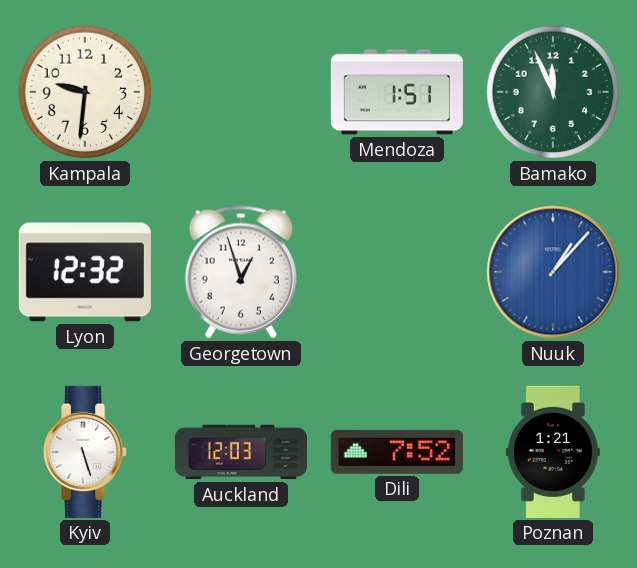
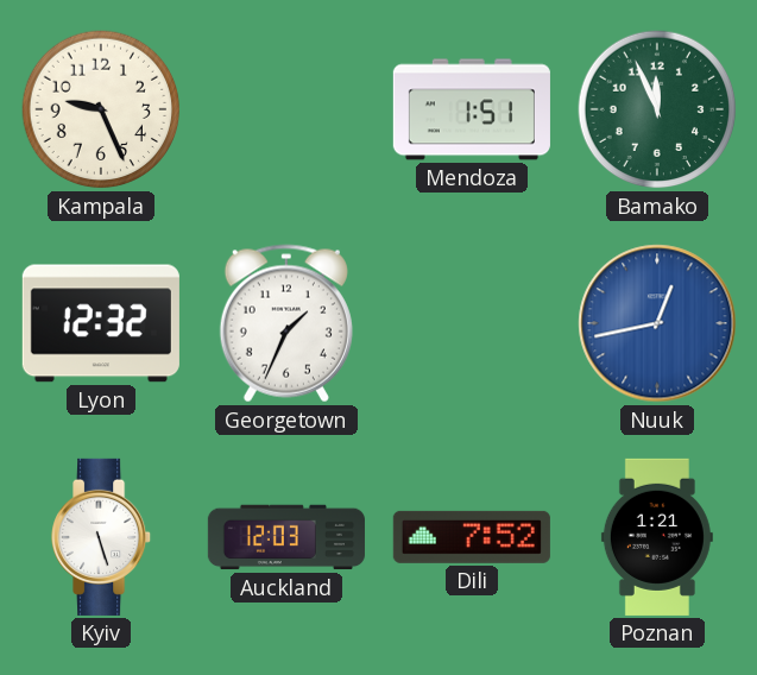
Kampala: 9:31 -> 9:26 (101, 109)
Georgetown: 12:57 -> 1:34 (286, 323)
Nuuk: 1:07 -> 12:43 (657, 323)
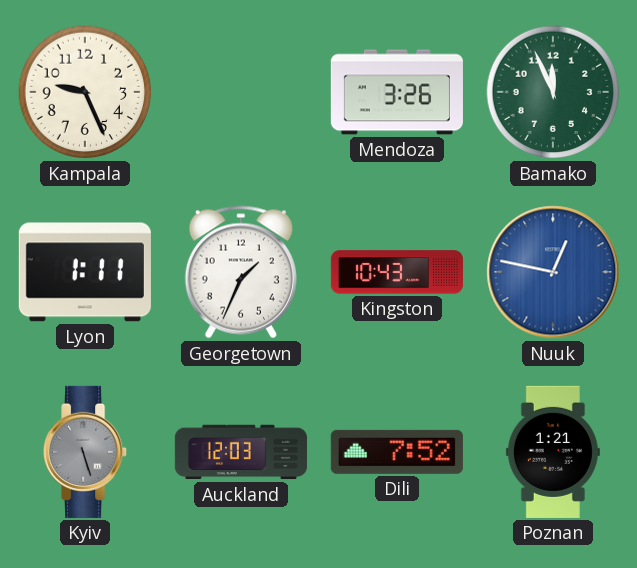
Mendoza: 1:51 -> 3:26 (397, 92)
Lyon: 12:32 -> 1:11 (85, 272)
Kingston: none -> 10:43 (397, 272)
Nuuk: 12:43 -> 12:47 (553, 272)
Kyiv dial: white -> grey (86, 452)
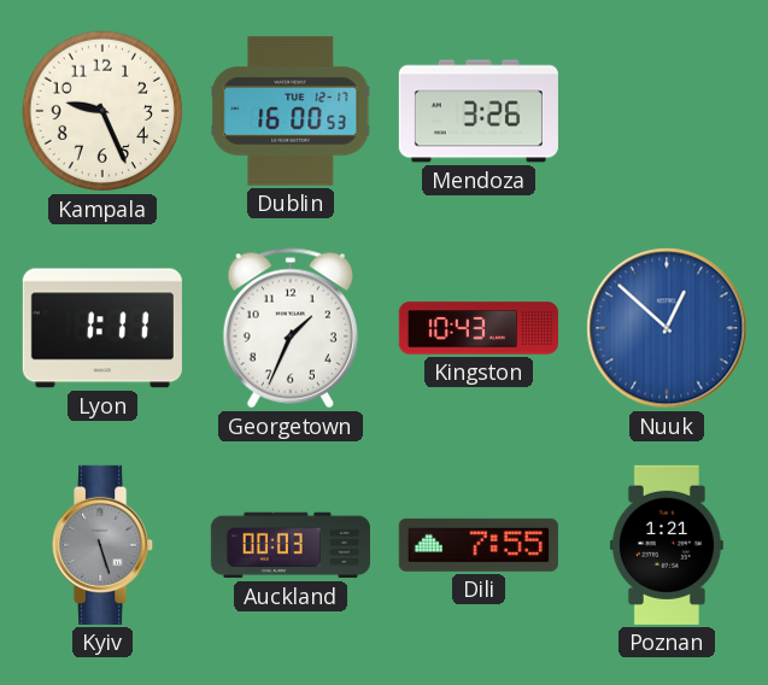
Dublin: none -> 16:00 (291, 111)
Bamako: 11:56 -> none (553, 92)
Nuuk: 12:47 -> 12:52 (667, 328)
Auckland: 12:03 -> 00:03 (291, 545)
Dili: 7:52 -> 7:55 (479, 545)
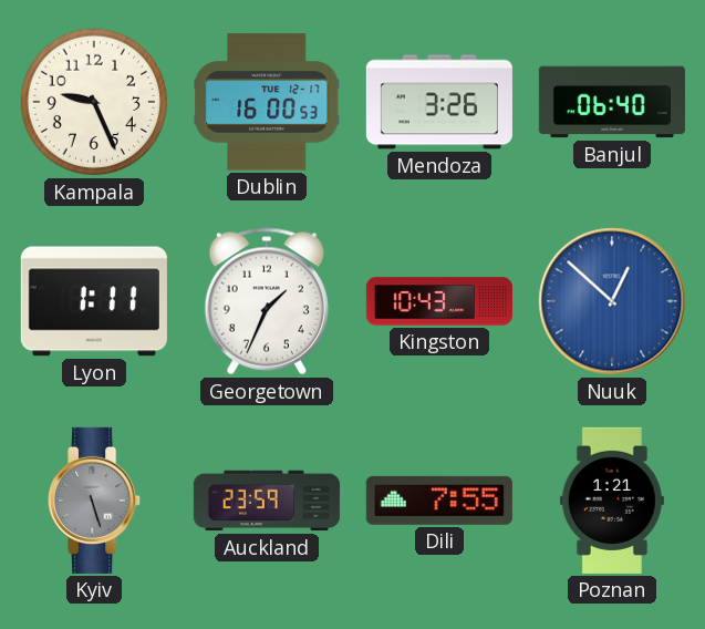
Banjul: none -> 06:40 (612, 102)
Auckland: 00:03 -> 23:59 (267, 501)
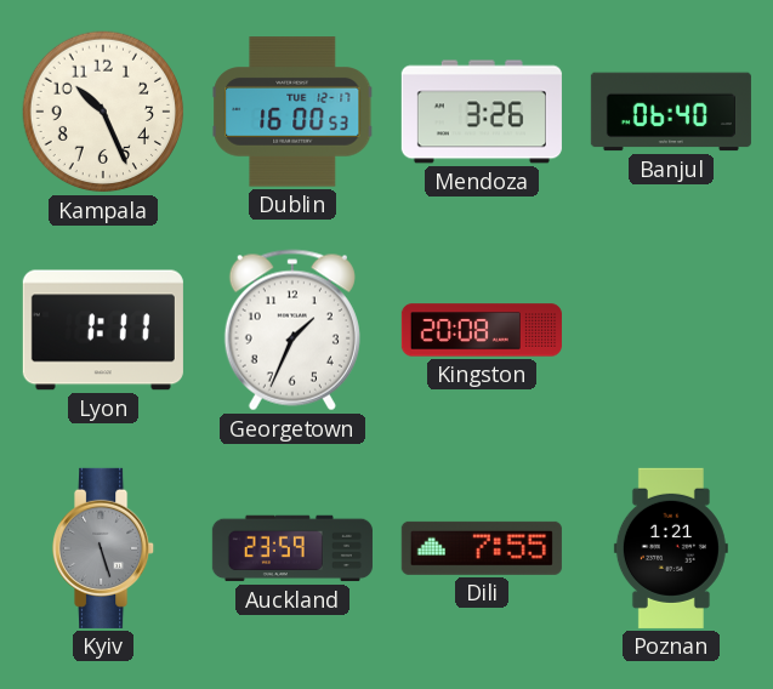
Kampala: 9:26 -> 10:26 (103, 112)
Kingston: 10:43 -> 20:08 (482, 330)
Nuuk: 12:52 -> none (612, 301)
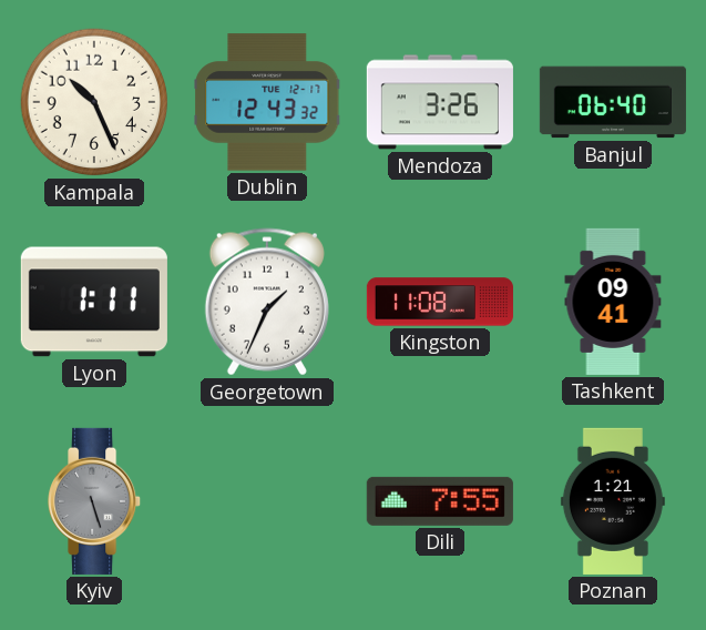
Dublin: 16:00 -> 12:43 (267, 102)
Kingston: 20:08 -> 11:08 (440, 302)
Tashkent: none -> 09:41 (613, 302)
Auckland: 23:59 -> none (292, 548)
